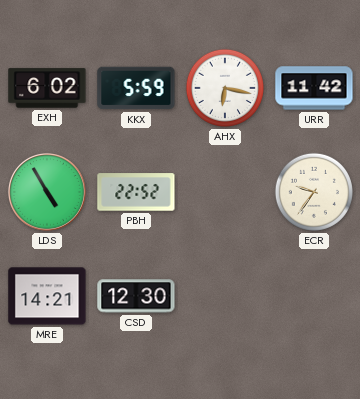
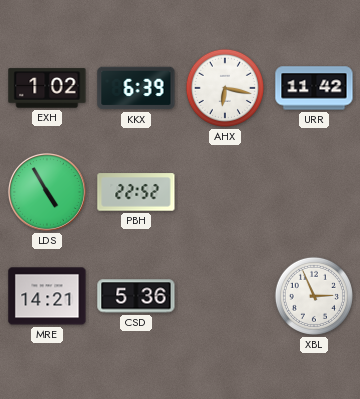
EXH: 6:02 -> 1:02 (47, 88)
KKX: 5:59 -> 6:39 (136, 88)
ECR: 9:36 -> none (314, 192)
CSD: 12:30 -> 5:36 (136, 296)
XBL: none -> 2:56 (314, 296)
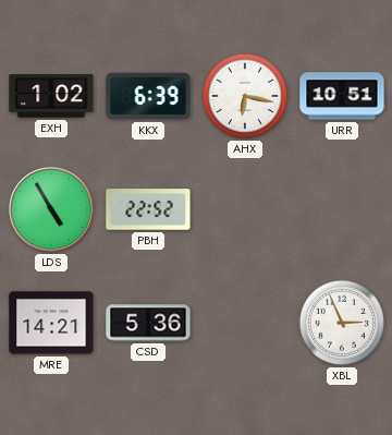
URR: 11:42 -> 10:51 (342, 96)
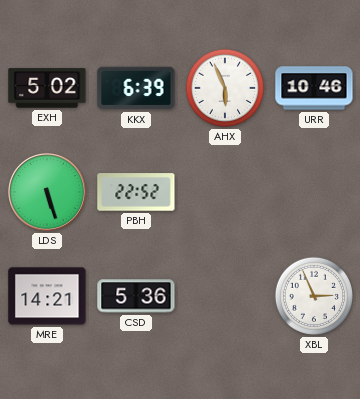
EXH: 1:02 -> 5:02 (47, 88)
AHX: 6:17 -> 5:56 (225, 88)
URR: 10:51 -> 10:46 (314, 88)
LDS: 4:55 -> 5:27 (47, 192)
